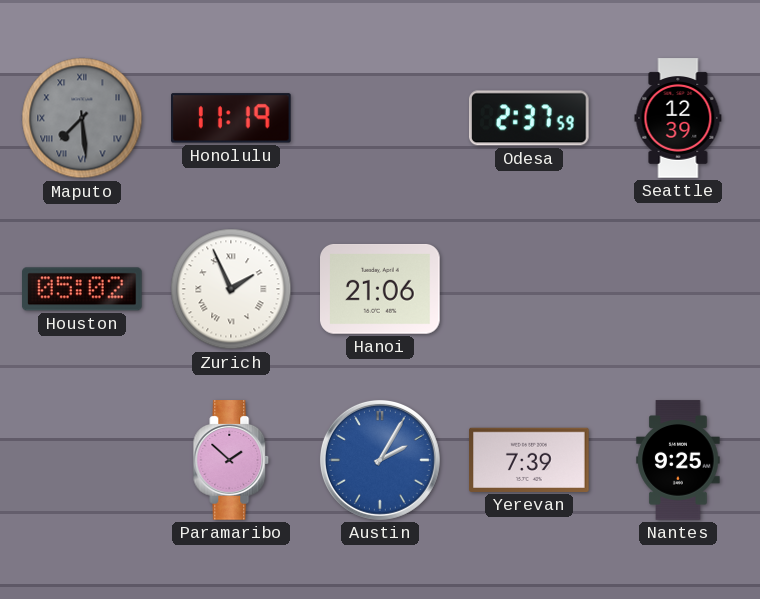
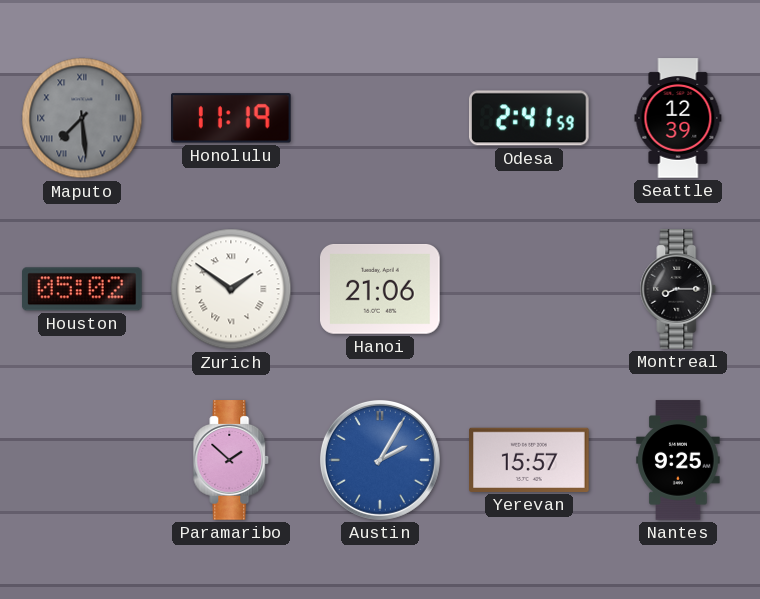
Odesa: 2:37 -> 2:41 (530, 118)
Zurich: 1:56 -> 1:51 (231, 289)
Montreal: none -> 8:15 (678, 289)
Yerevan: 7:39 -> 15:57 (529, 460)
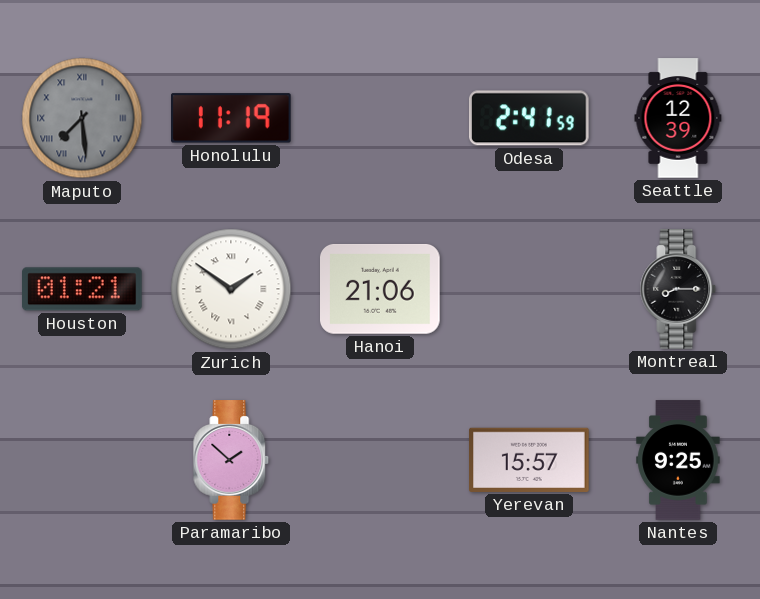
Houston: 05:02 -> 01:21 (83, 289)
Austin: 2:05 -> none (380, 460)
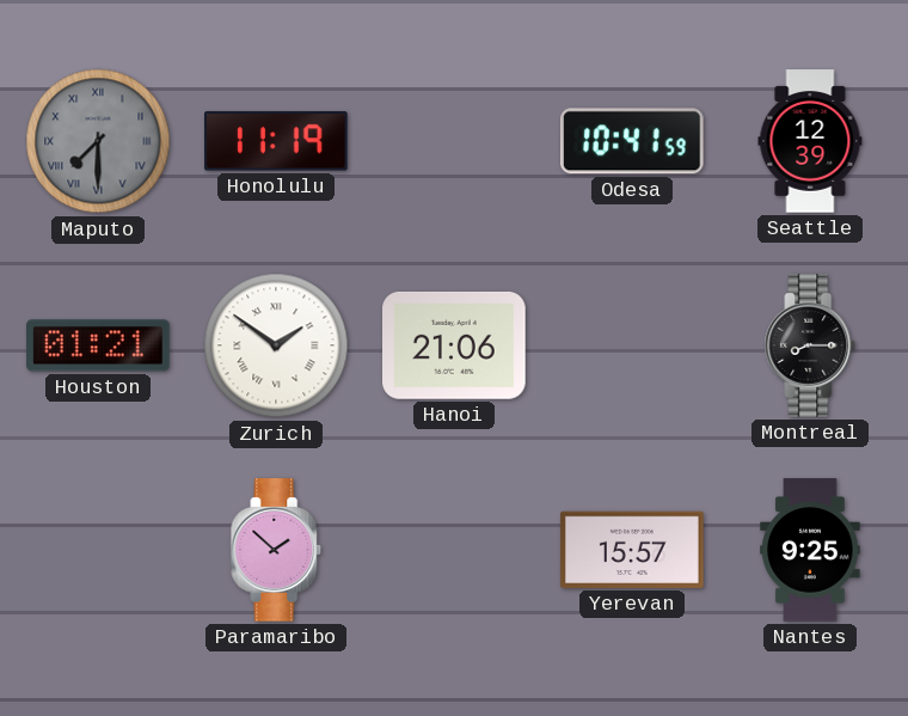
Maputo: 7:29 -> 7:30 (98, 141)
Odesa: 2:41 -> 10:41 (633, 141)
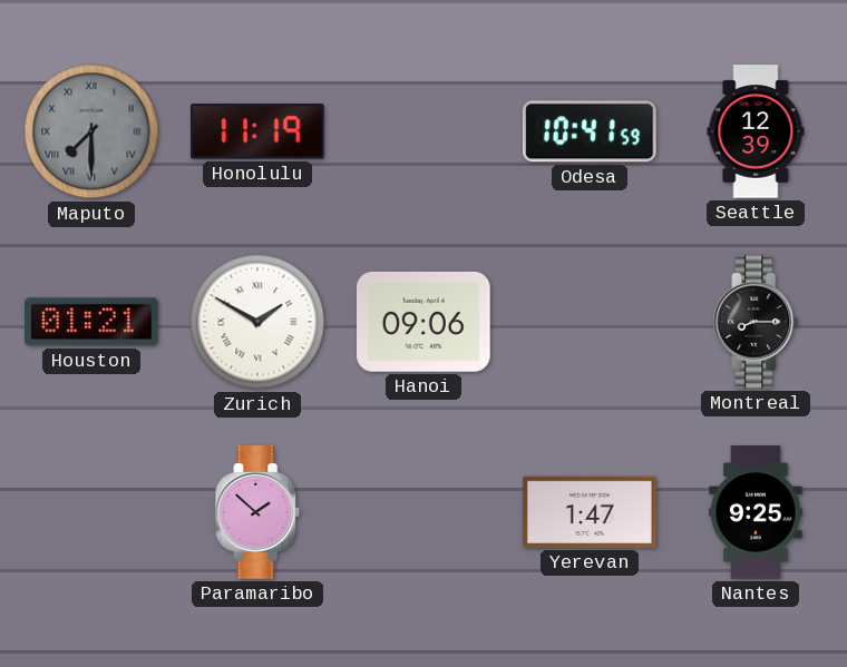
Zurich: 1:51 -> 1:50 (257, 322)
Hanoi: 21:06 -> 09:06 (423, 322)
Yerevan: 15:57 -> 1:47 (590, 512)
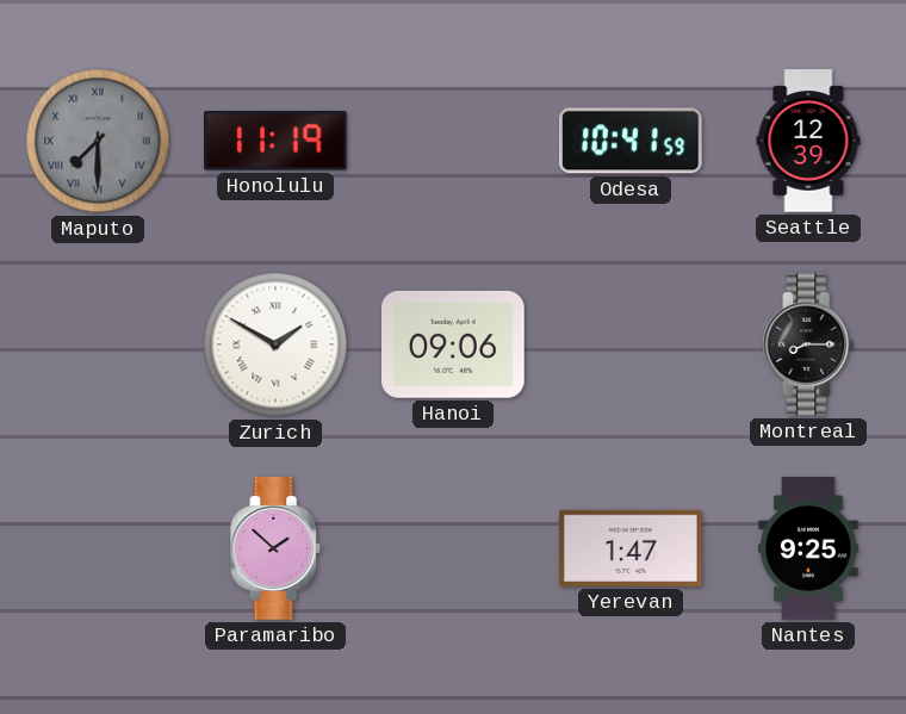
Houston: 01:21 -> none (93, 322)
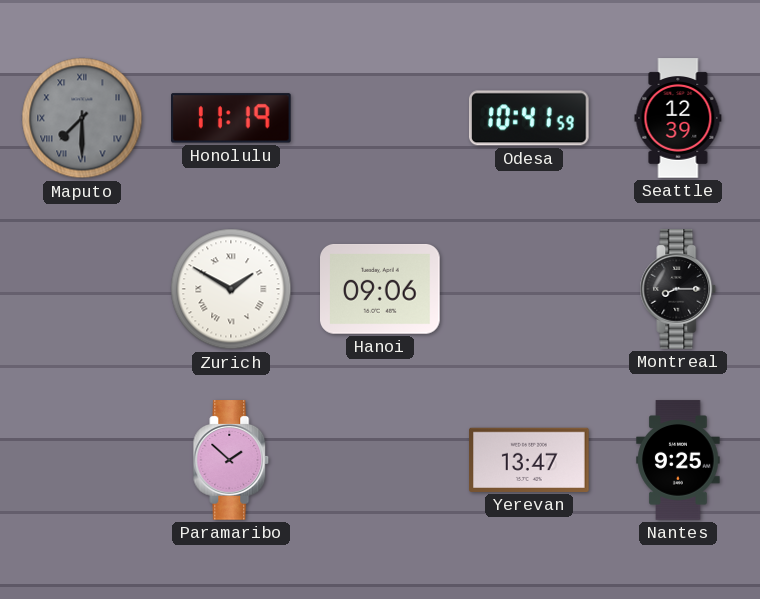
Yerevan: 1:47 -> 13:47 (529, 460)
